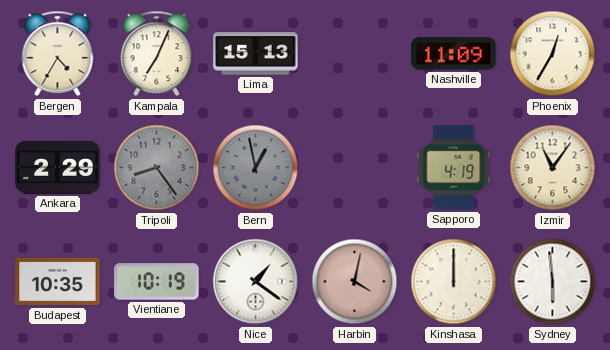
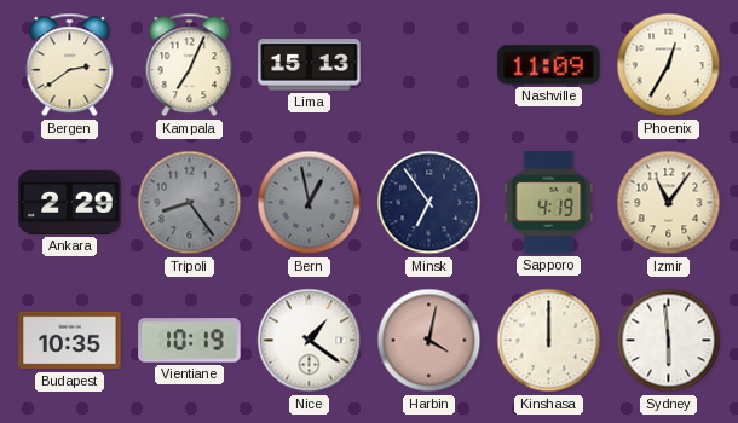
Bergen: 4:35 -> 2:39 (70, 65)
Minsk: none -> 6:54 (429, 203)
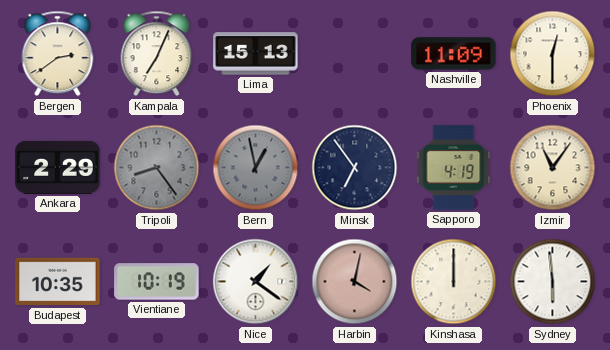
Phoenix: 12:35 -> 12:30 (553, 54)
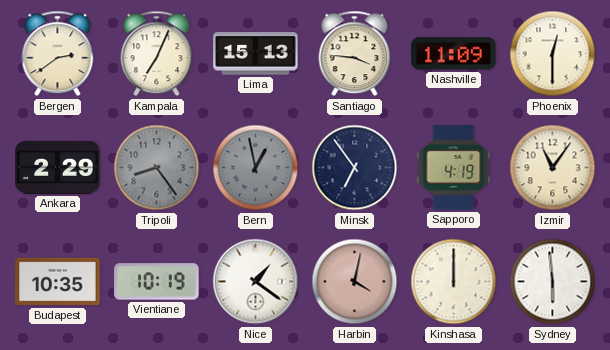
Santiago: none -> 3:46 (355, 54)
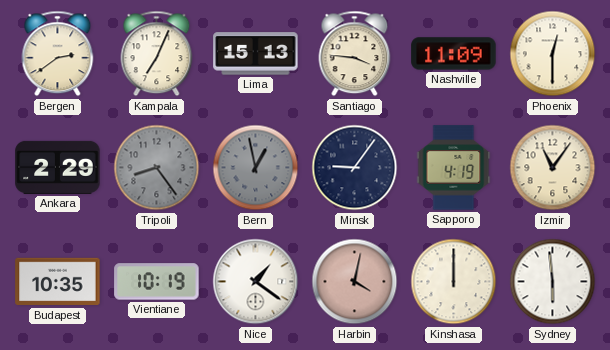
Minsk: 6:54 -> 9:06 (355, 168)
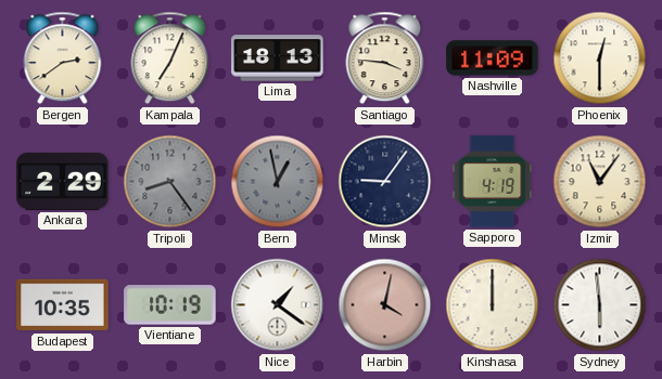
Lima: 15:13 -> 18:13 (278, 58)
